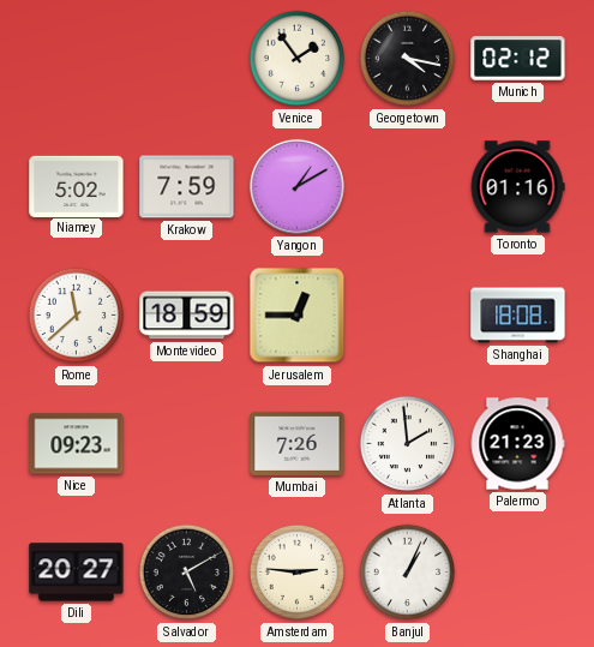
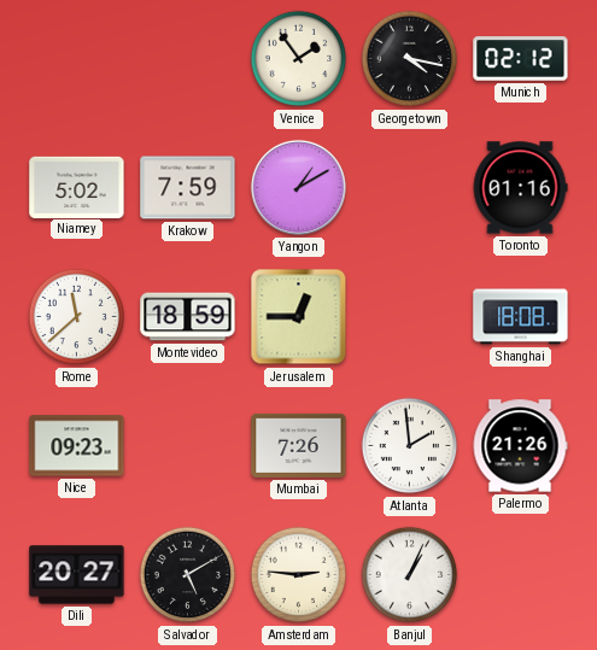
Palermo: 21:23 -> 21:26 (520, 446)
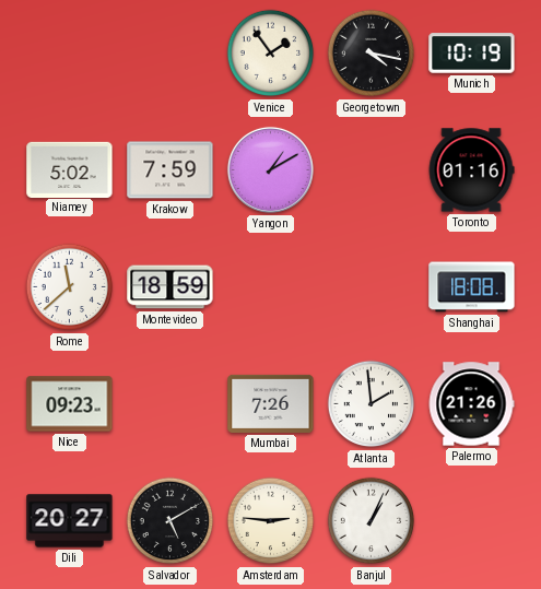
Munich: 02:12 -> 10:19 (472, 54)
Jerusalem: 12:45 -> none (299, 317)
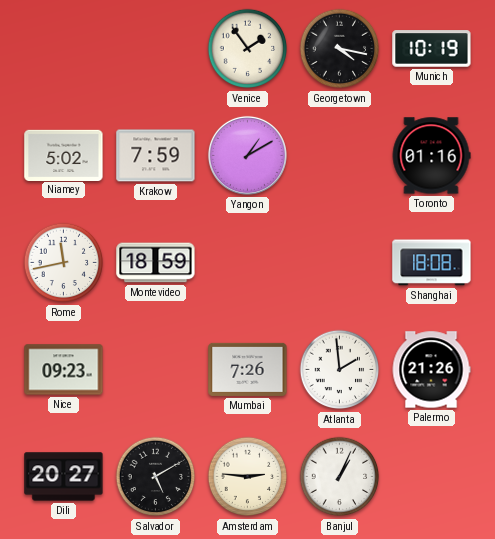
Rome: 11:38 -> 11:43 (64, 263)
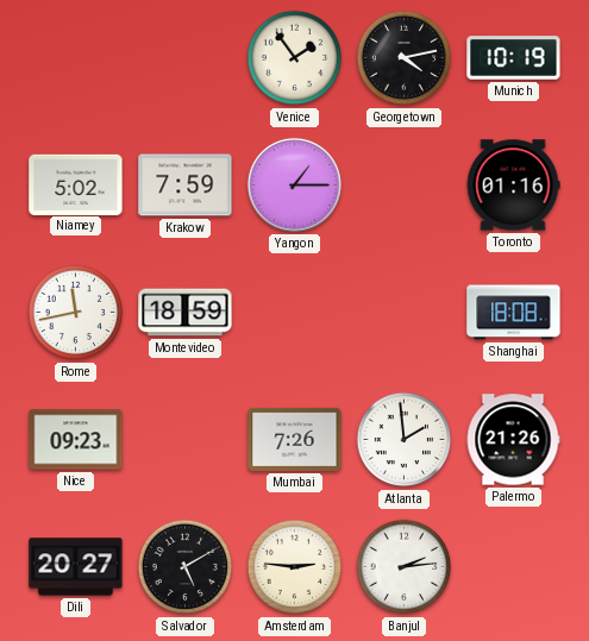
Georgetown: 4:17 -> 4:13 (405, 58)
Yangon: 1:10 -> 1:15 (294, 184)
Banjul: 1:04 -> 2:14 (405, 567)
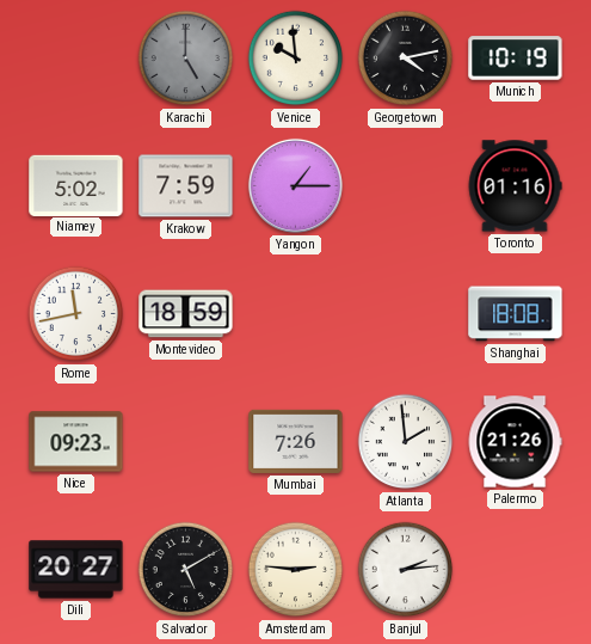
Karachi: none -> 5:00 (186, 59)
Venice: 1:54 -> 9:59 (296, 59)
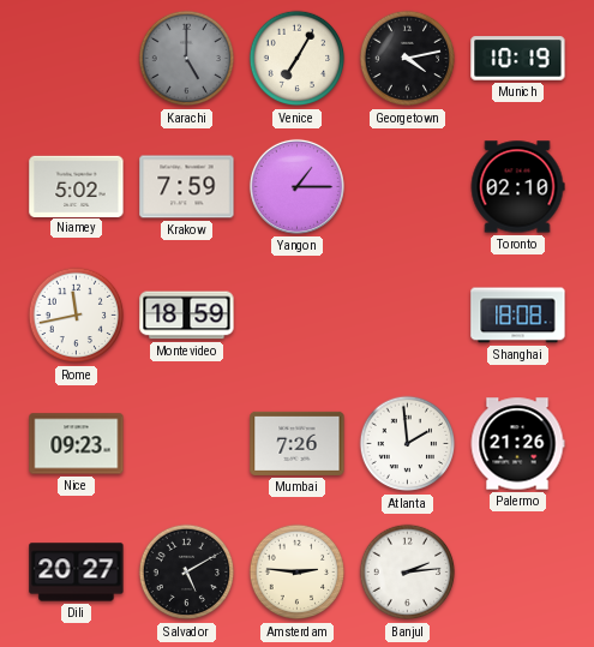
Venice: 9:59 -> 7:05 (298, 59)
Toronto: 01:16 -> 02:10 (517, 187)
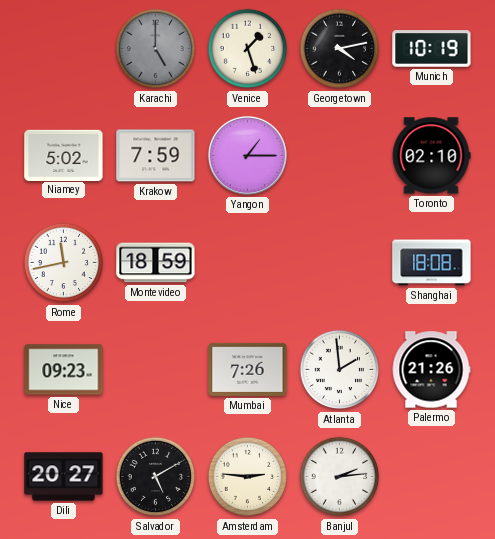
Venice: 7:05 -> 1:27 (248, 49)
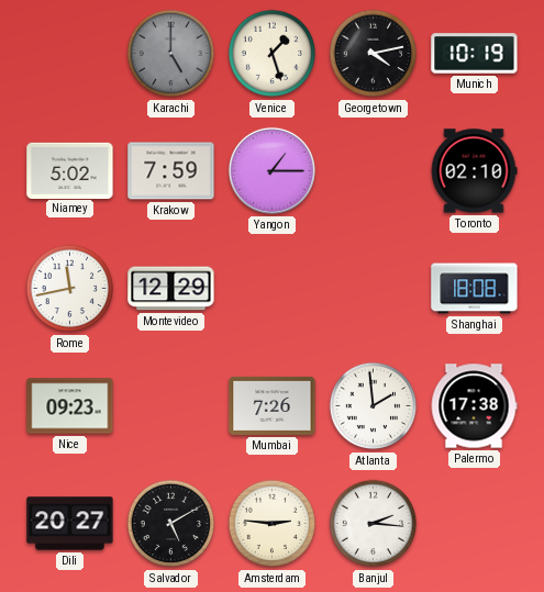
Montevideo: 18:59 -> 12:29 (171, 289)
Palermo: 21:26 -> 17:38 (474, 406)
Banjul: 2:14 -> 2:16 (374, 524)
